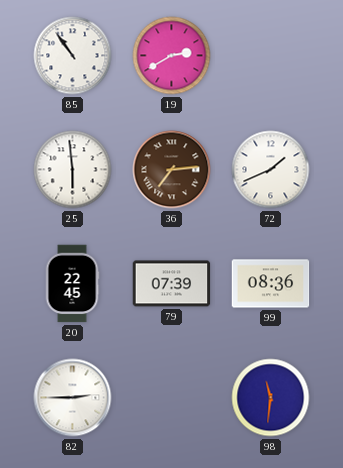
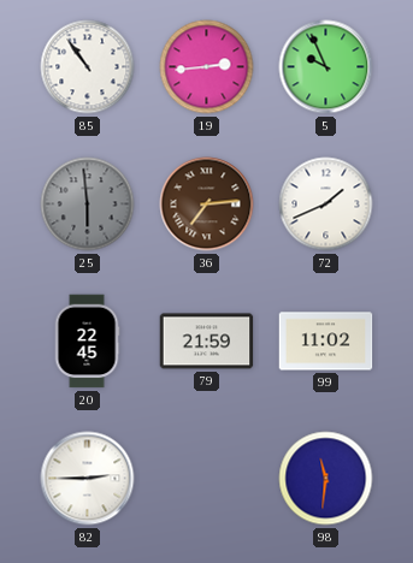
19: 2:40 -> 2:44 (207, 67)
5: none -> 9:56 (326, 67)
25 dial: white -> grey (88, 205)
79: 07:39 -> 21:59 (207, 342)
99: 08:36 -> 11:02 (326, 342)
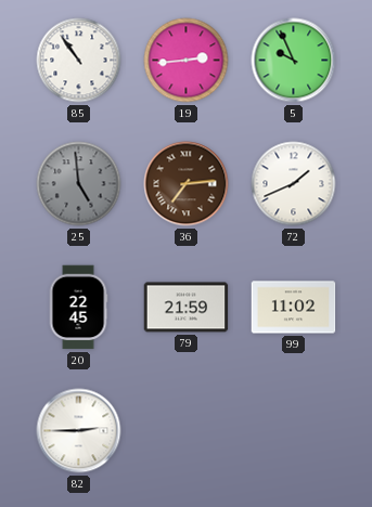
25: 5:59 -> 4:59 (79, 184)
98: 11:31 -> none (326, 479)
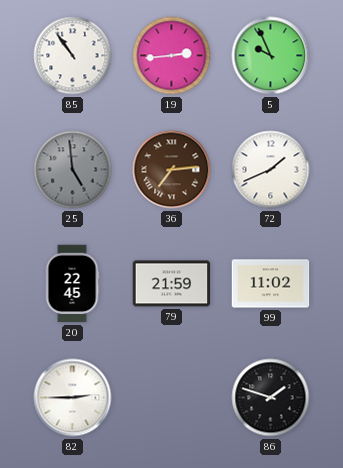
86: none -> 1:48 (271, 398)
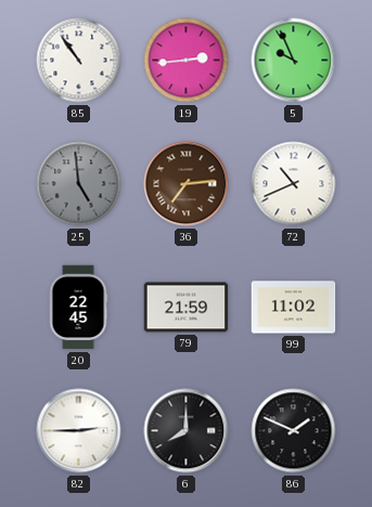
72: 1:41 -> 10:41 (294, 184)
6: none -> 8:00 (187, 431)
86: 1:48 -> 1:49 (294, 431)
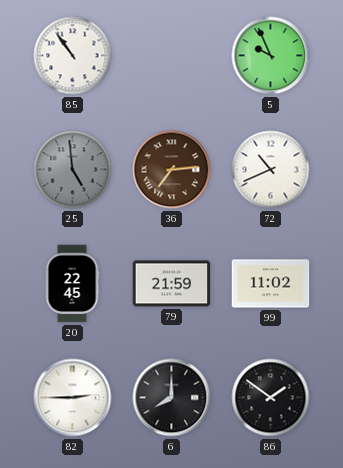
19: 2:44 -> none (187, 61)
86: 1:49 -> 1:51 (271, 398)
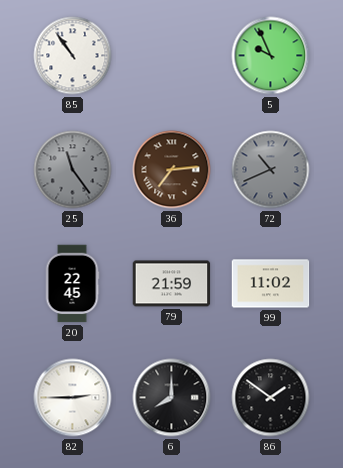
25: 4:59 -> 11:24 (73, 170)
72 dial: white -> grey (271, 170)
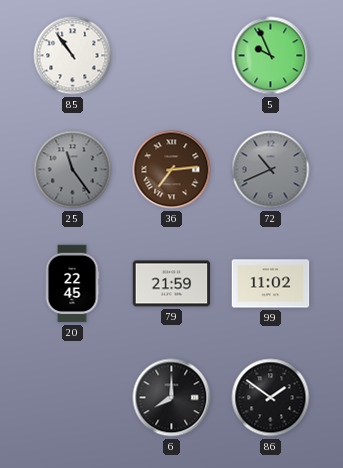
82: 2:45 -> none (73, 398)
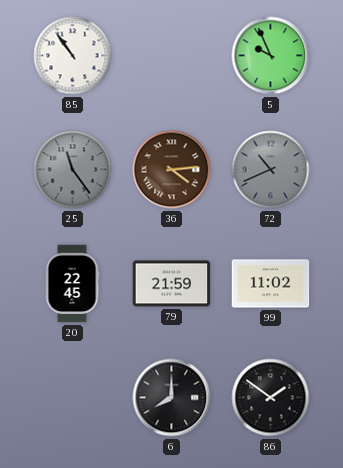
36: 7:14 -> 4:14 (172, 170)
